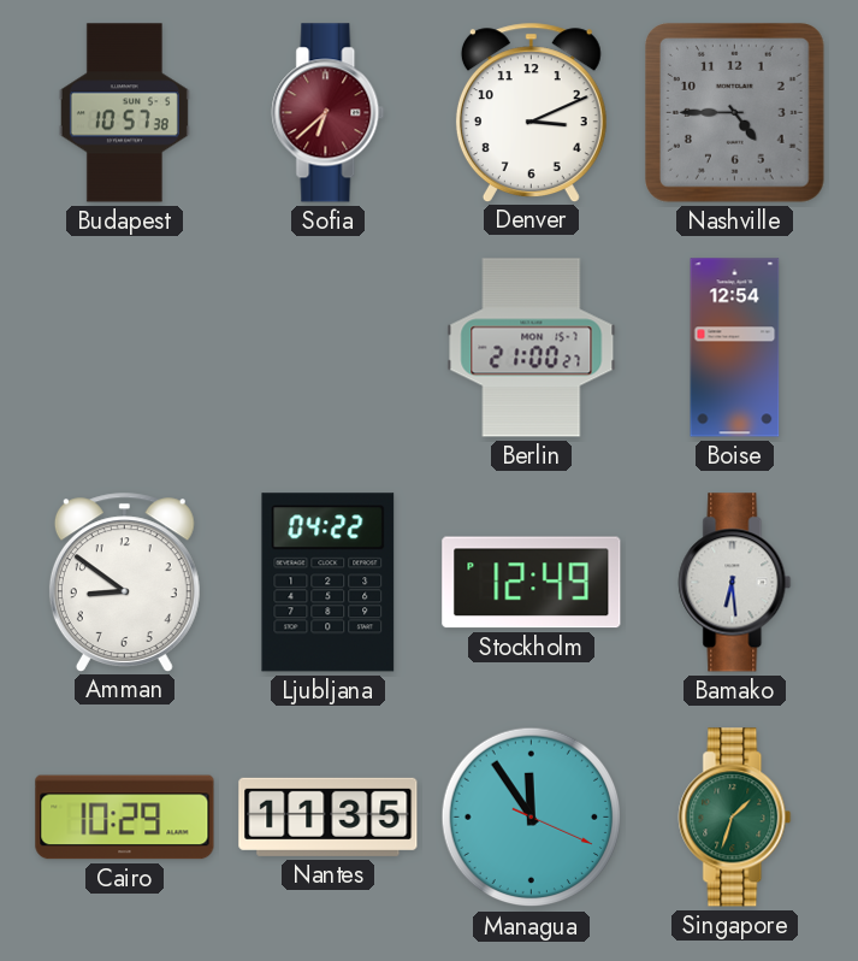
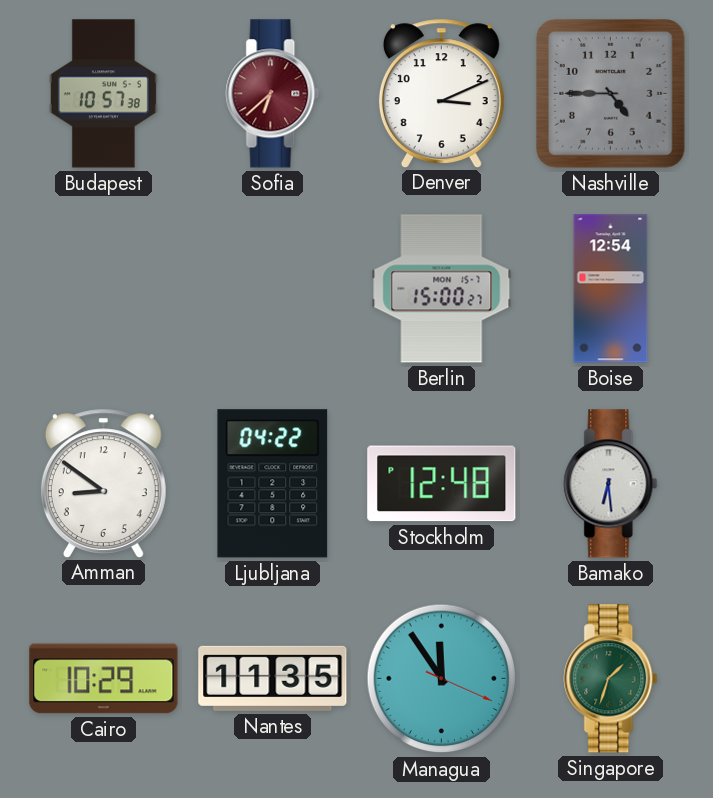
Berlin: 21:00 -> 15:00 (442, 289)
Stockholm: 12:49 -> 12:48 (442, 484)
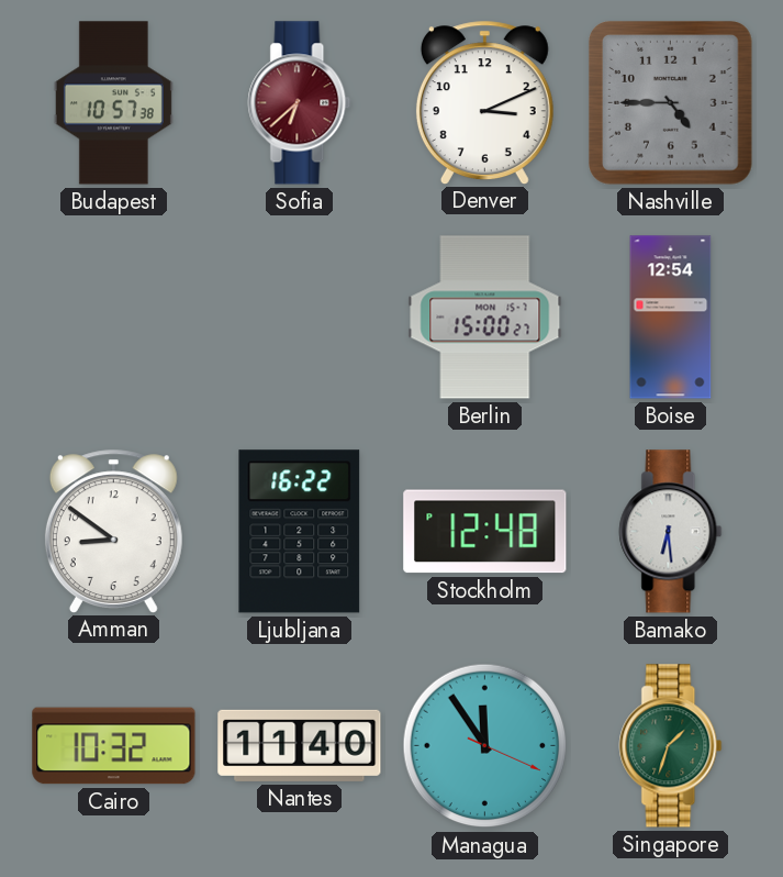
Ljubljana: 04:22 -> 16:22 (300, 532)
Cairo: 10:29 -> 10:32 (114, 746)
Nantes: 11:35 -> 11:40 (300, 745)
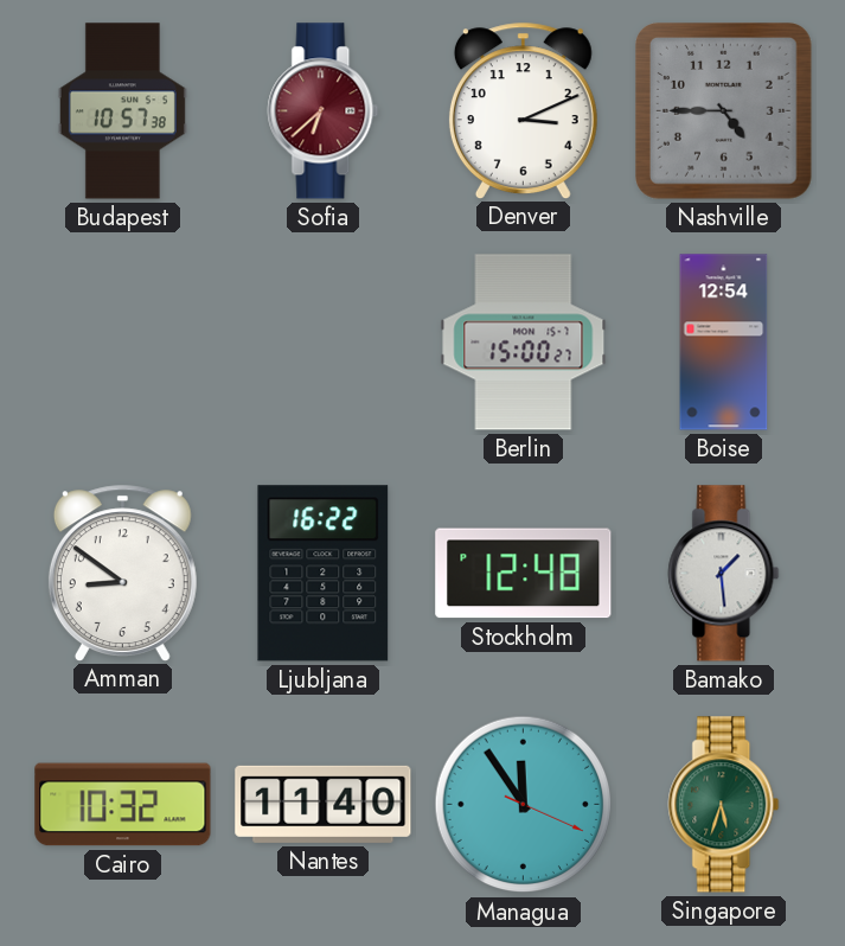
Bamako: 6:29 -> 1:29 (724, 574)
Singapore: 1:33 -> 5:33 (724, 805)
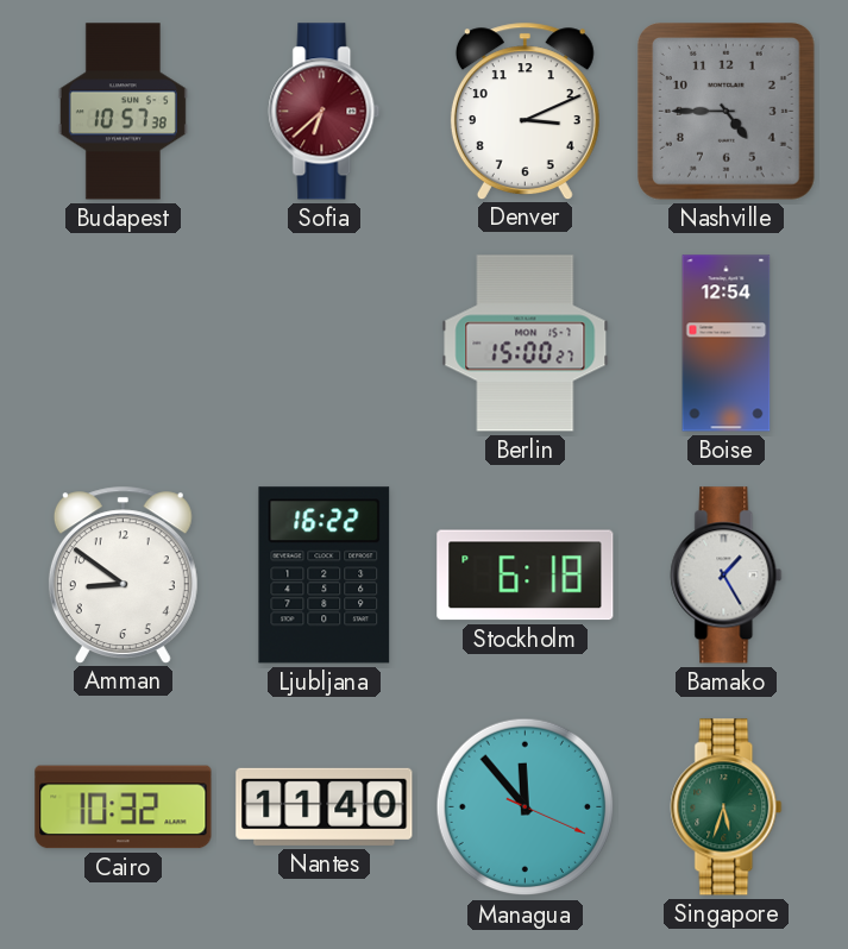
Stockholm: 12:48 -> 6:18 (526, 576)
Bamako: 1:29 -> 1:25 (727, 576)
Managua: 11:54 -> 11:53 (526, 807)
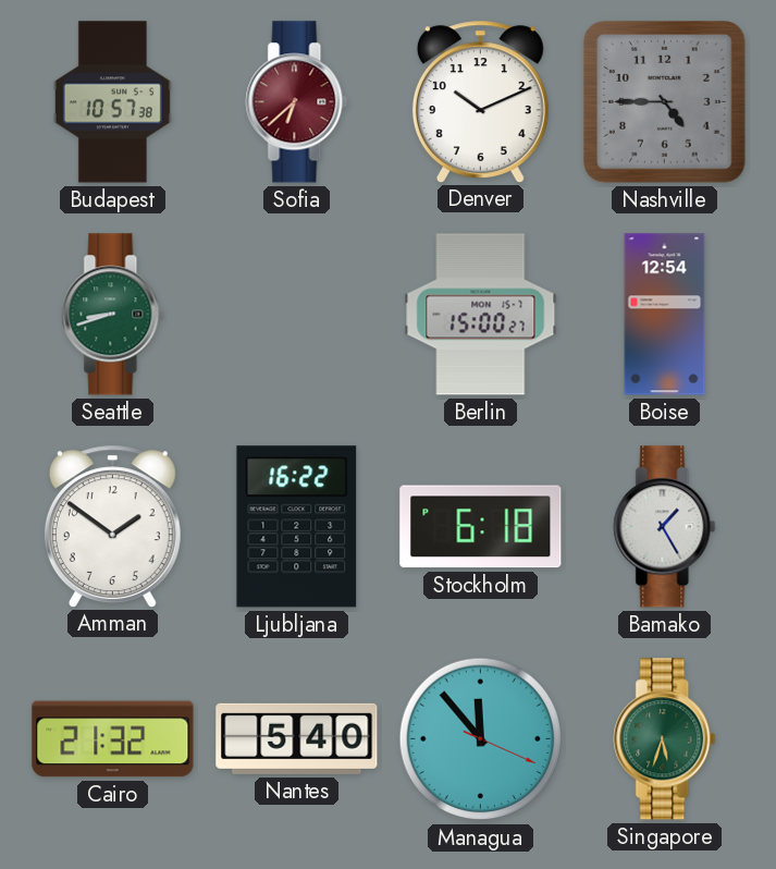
Denver: 3:11 -> 10:11 (480, 101)
Seattle: none -> 8:42 (113, 315)
Amman: 8:51 -> 1:51 (112, 526)
Cairo: 10:32 -> 21:32 (113, 739)
Nantes: 11:40 -> 5:40 (297, 738)
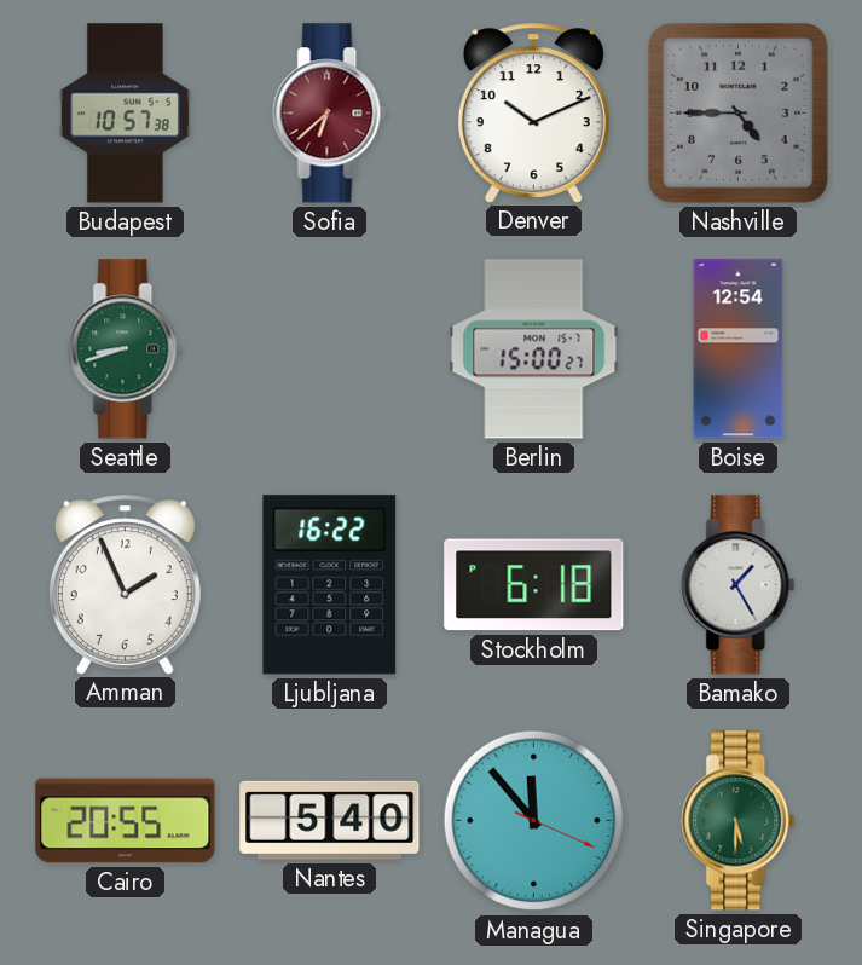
Amman: 1:51 -> 1:56 (125, 584)
Cairo: 21:32 -> 20:55 (126, 821)
Singapore: 5:33 -> 5:30 (739, 821)
